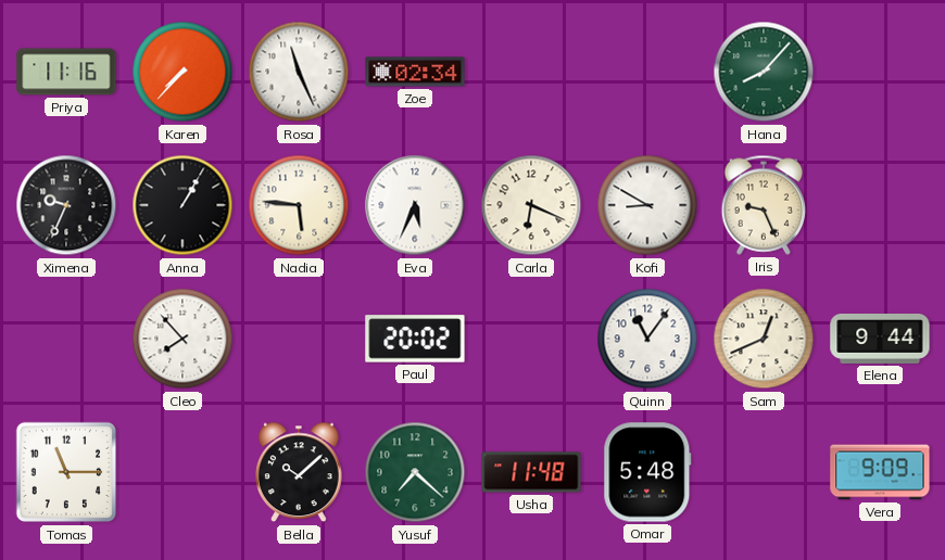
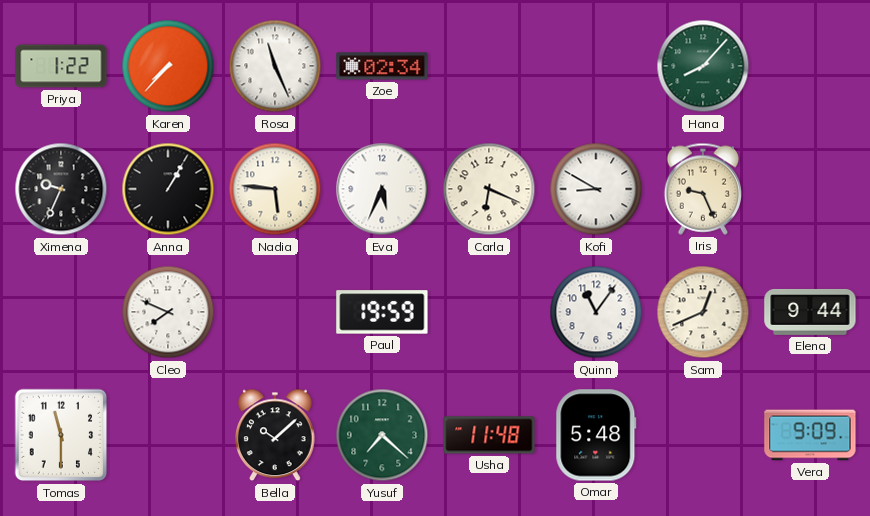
Priya: 11:16 -> 1:22 (61, 66)
Cleo: 7:53 -> 7:49 (168, 312)
Paul: 20:02 -> 19:59 (382, 312)
Tomas: 11:15 -> 11:30 (61, 435)
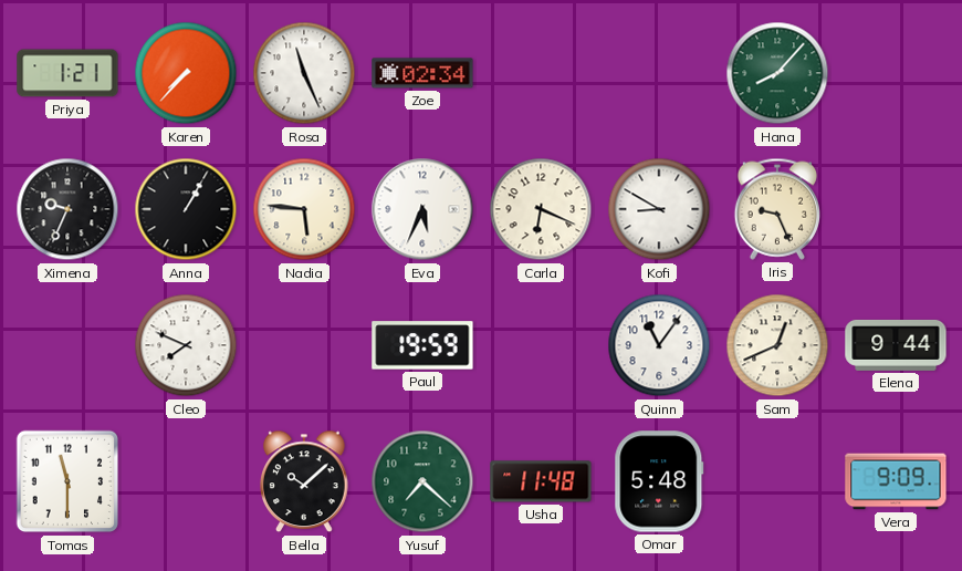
Priya: 1:22 -> 1:21 (67, 73)
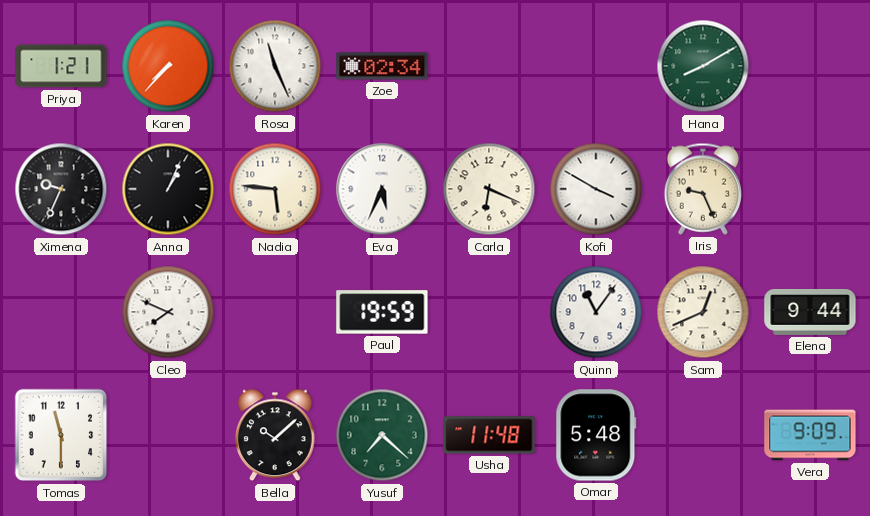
Hana: 8:07 -> 8:10 (703, 66)
Anna: 1:05 -> 1:04 (168, 189)
Kofi: 8:50 -> 3:50 (596, 189)
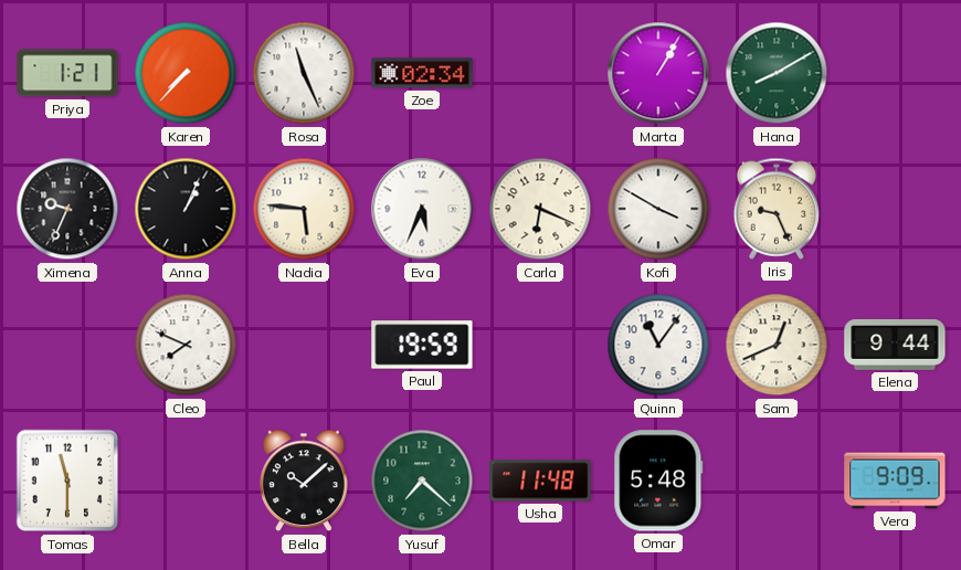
Marta: none -> 1:05 (658, 73)
